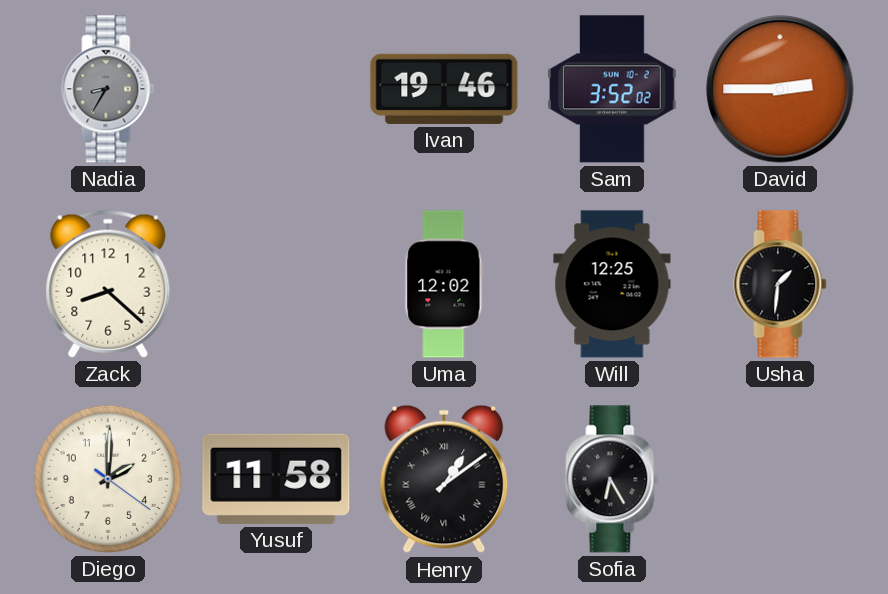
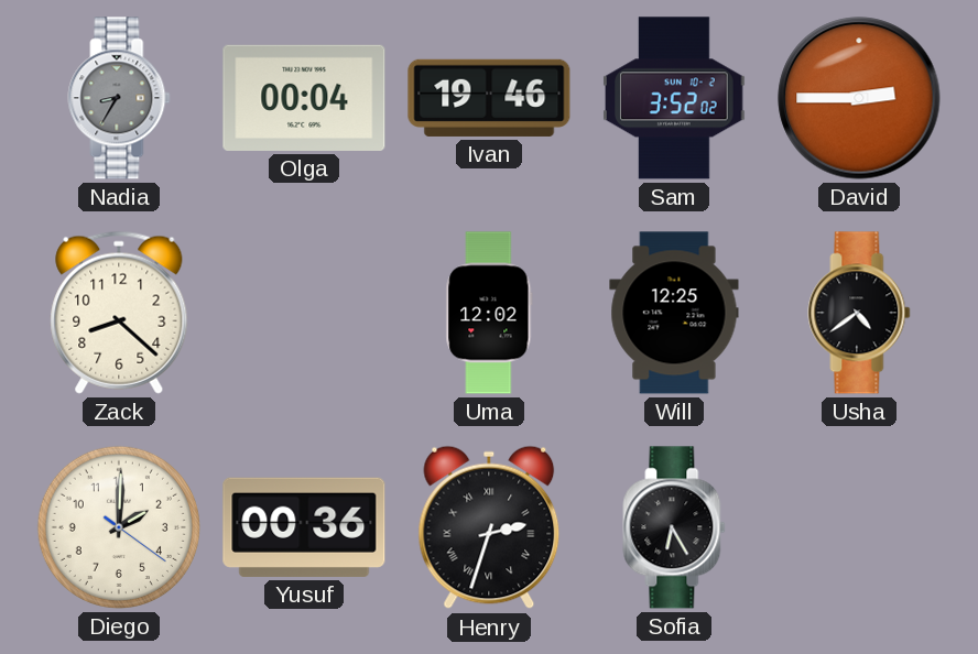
Olga: none -> 00:04 (304, 98)
Usha: 1:31 -> 4:39 (859, 313)
Yusuf: 11:58 -> 00:36 (304, 527)
Henry: 1:09 -> 2:33 (489, 527)
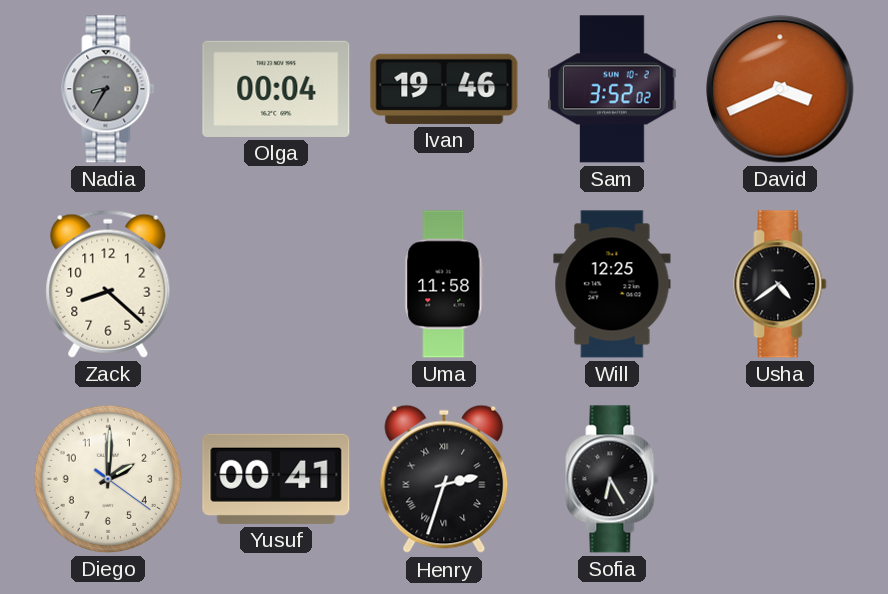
David: 2:45 -> 3:41 (780, 89)
Uma: 12:02 -> 11:58 (444, 284)
Yusuf: 00:36 -> 00:41 (276, 479)
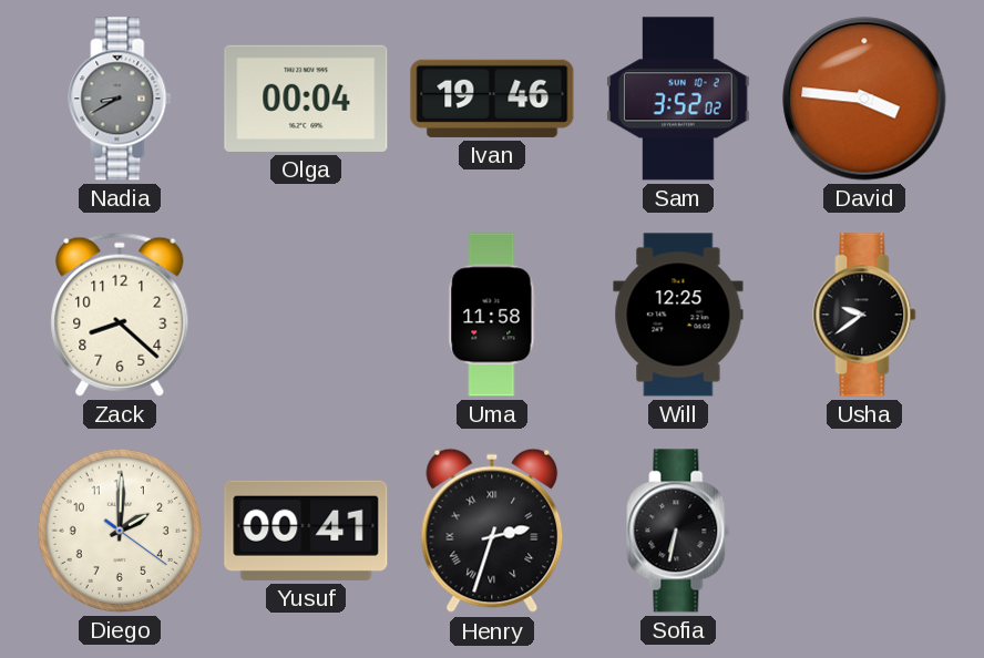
Nadia: 8:35 -> 8:40 (120, 99)
David: 3:41 -> 3:46 (864, 99)
Usha: 4:39 -> 9:39 (864, 315)
Sofia: 6:25 -> 6:32 (678, 531)
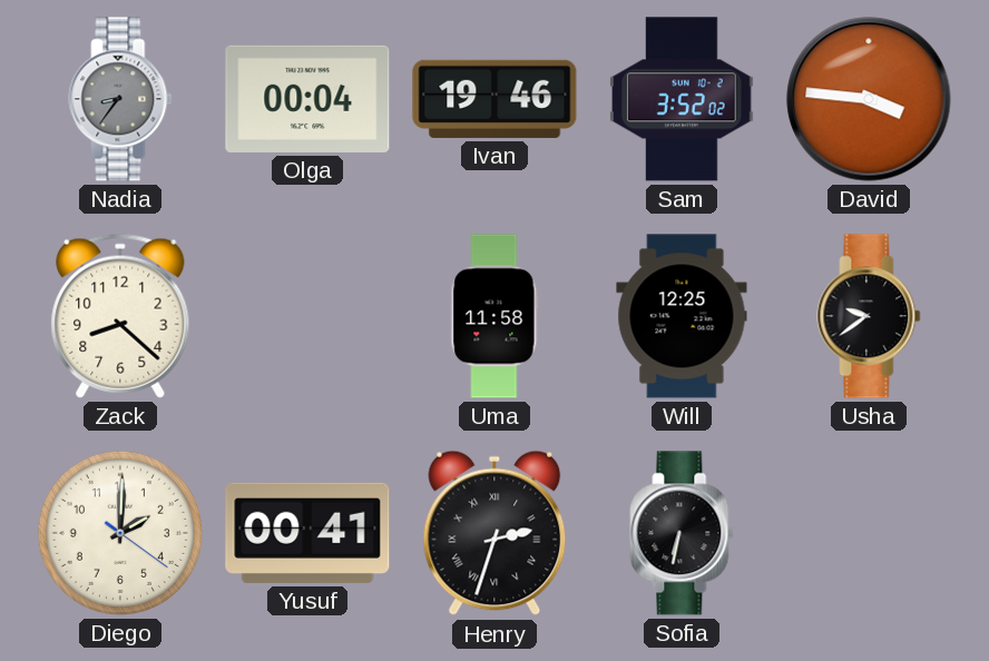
Nadia: 8:40 -> 8:36 (120, 99)
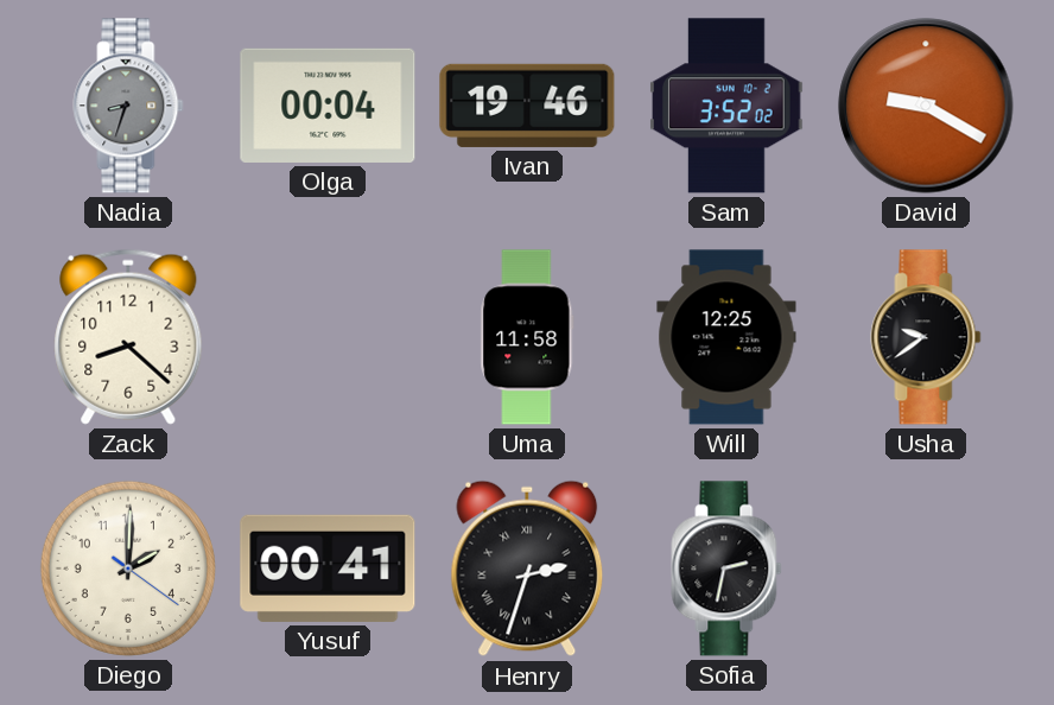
Nadia: 8:36 -> 8:33 (128, 106)
David: 3:46 -> 9:20 (926, 106)
Sofia: 6:32 -> 2:32 (726, 569)
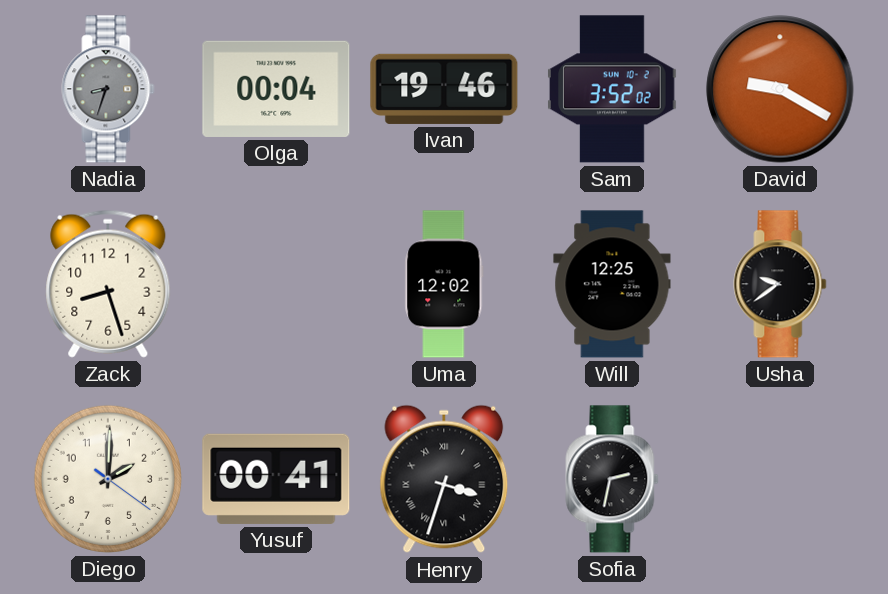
Zack: 8:22 -> 8:27 (108, 284)
Uma: 11:58 -> 12:02 (444, 284)
Henry: 2:33 -> 3:33 (444, 479)
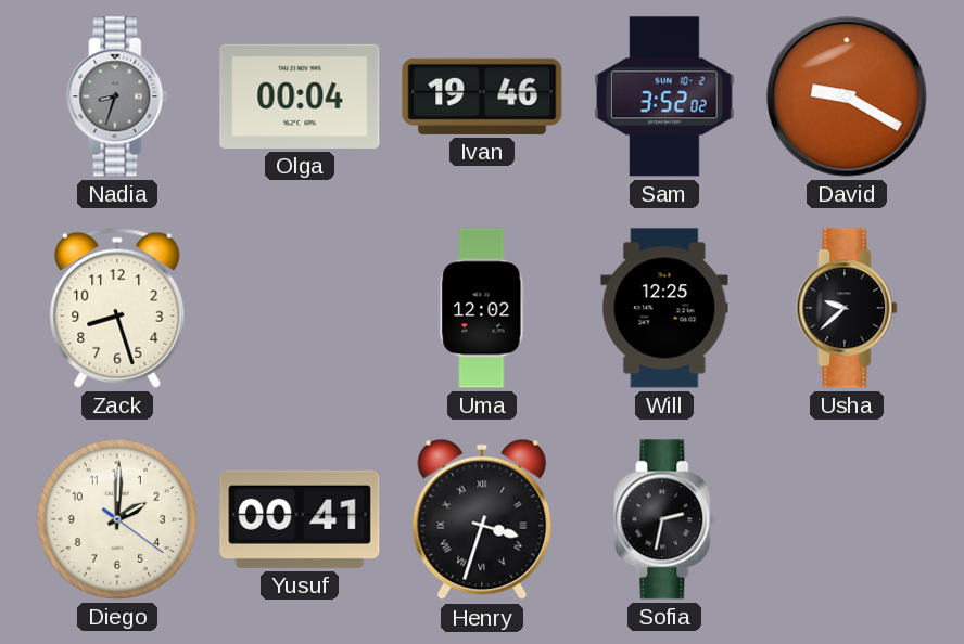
Usha: 9:39 -> 9:38 (847, 308)
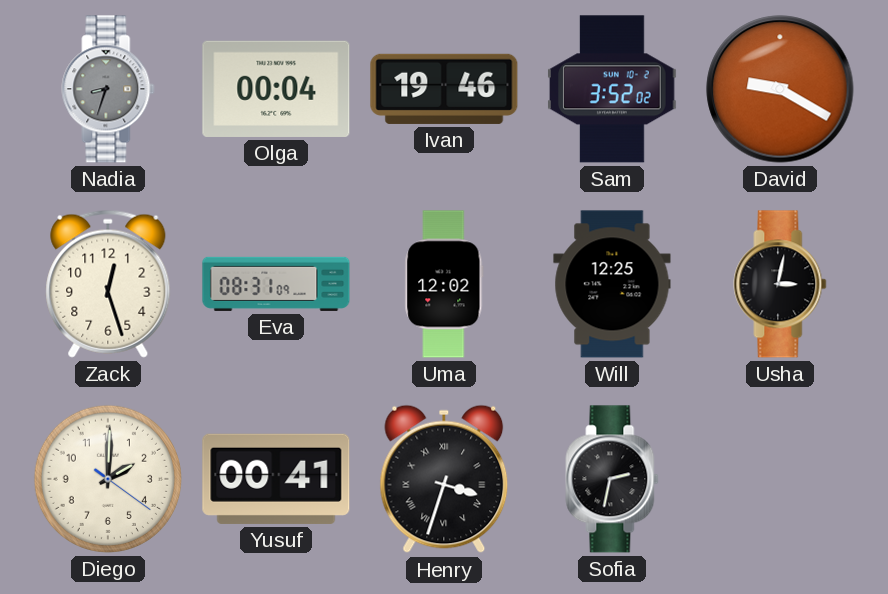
Zack: 8:27 -> 12:27 (108, 284)
Eva: none -> 08:31 (276, 284)
Usha: 9:38 -> 3:02 (780, 284)
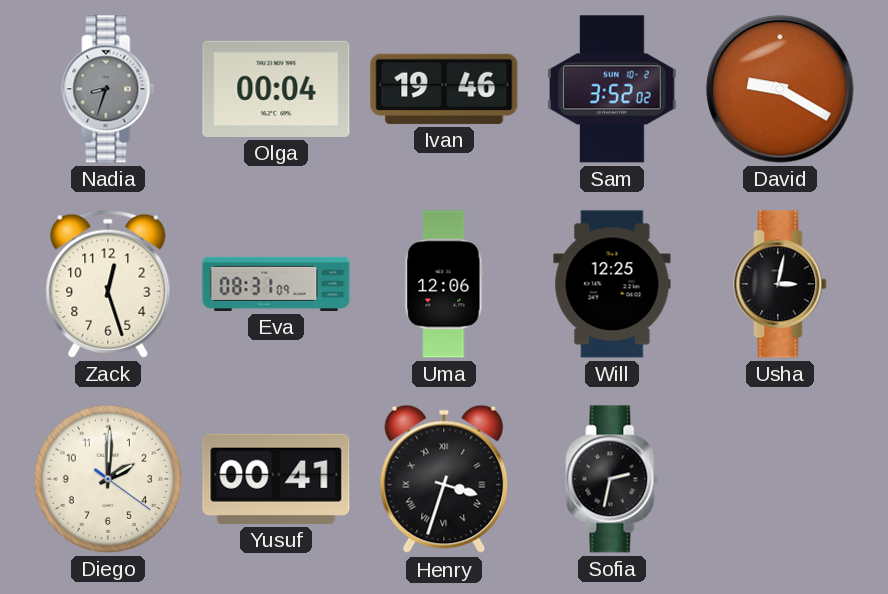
Uma: 12:02 -> 12:06 (444, 284)
